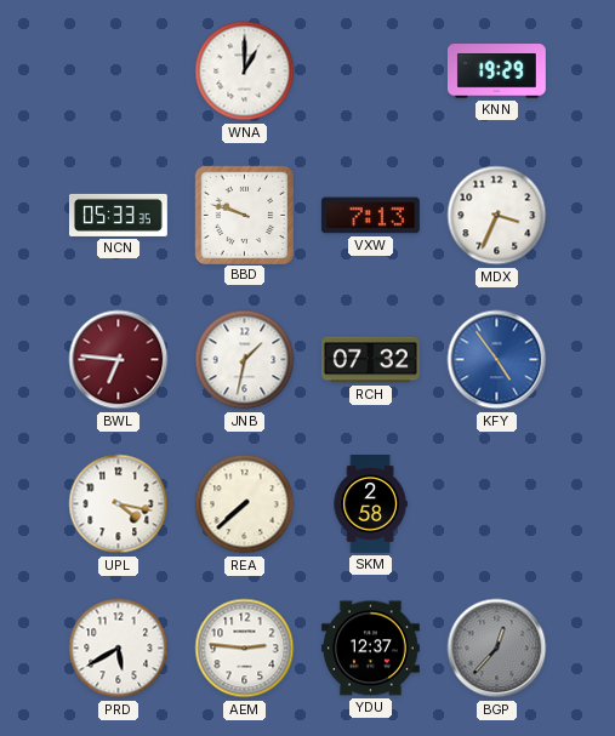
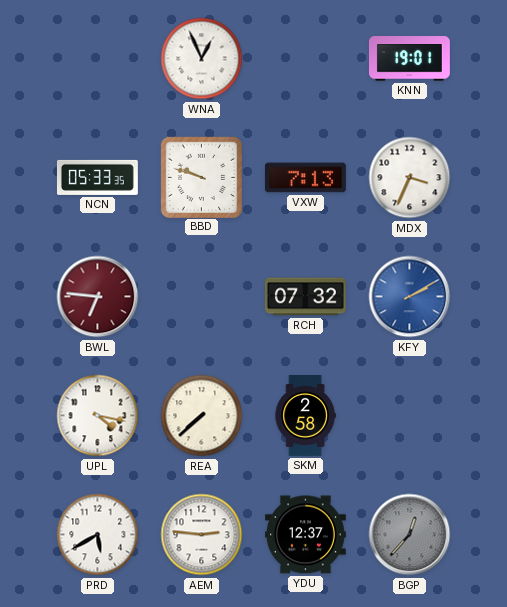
WNA: 1:00 -> 12:56 (202, 59)
KNN: 19:29 -> 19:01 (409, 59)
JNB: 1:32 -> none (245, 360)
KFY: 4:54 -> 2:10 (410, 297)
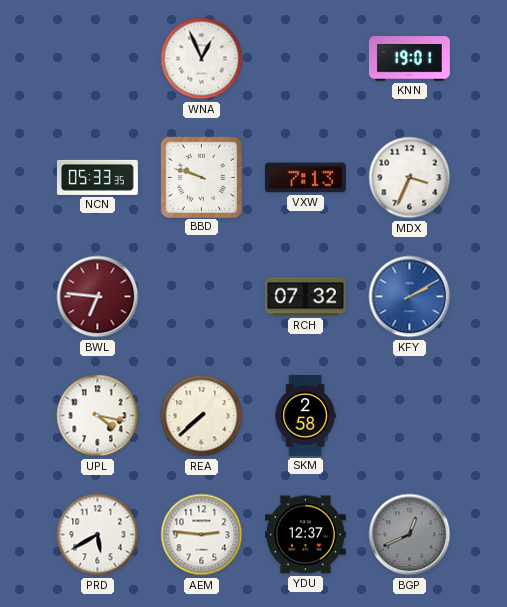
BGP: 12:37 -> 12:41 (410, 535)
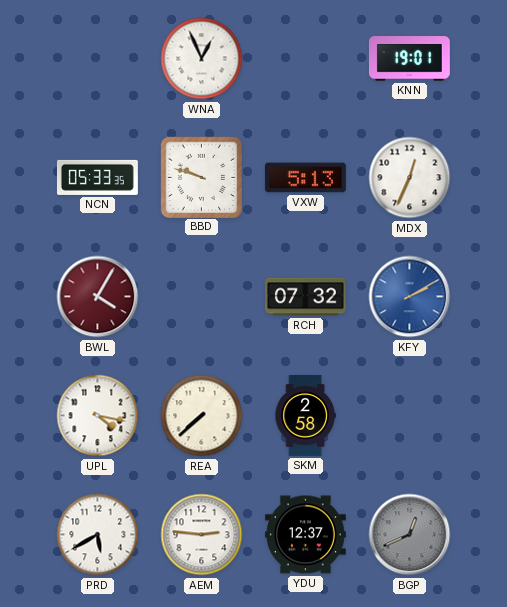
VXW: 7:13 -> 5:13 (305, 178)
MDX: 3:34 -> 12:34 (410, 178)
BWL: 6:46 -> 4:05 (98, 297)
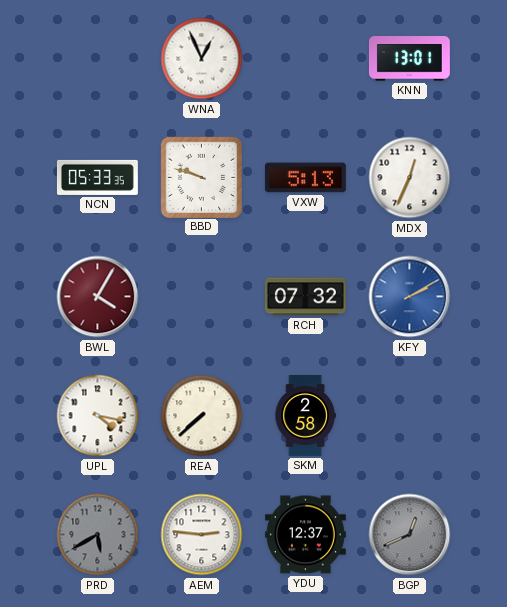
KNN: 19:01 -> 13:01 (409, 59)
PRD dial: white -> grey (98, 535)
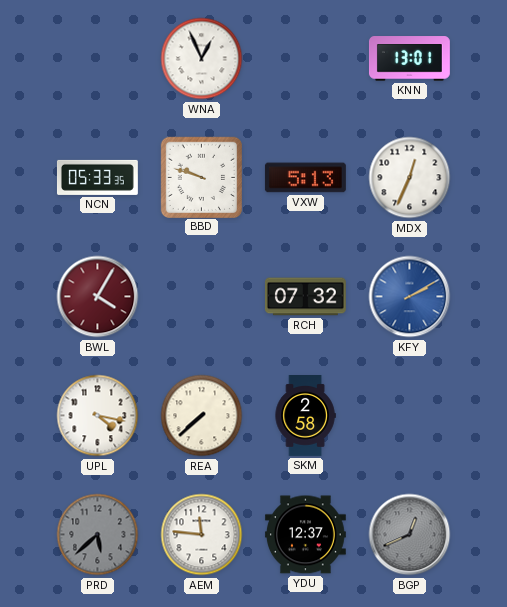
PRD: 5:40 -> 5:38 (98, 535)
AEM: 2:46 -> 11:46 (202, 535)
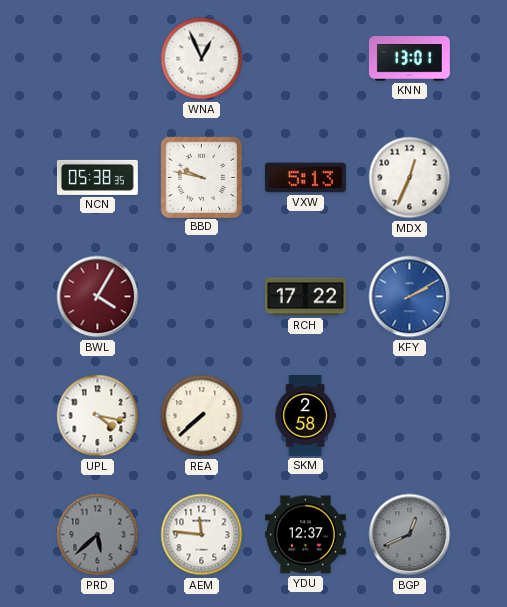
NCN: 05:33 -> 05:38 (97, 177)
BBD: 9:48 -> 9:47 (201, 177)
RCH: 07:32 -> 17:22 (305, 297)
